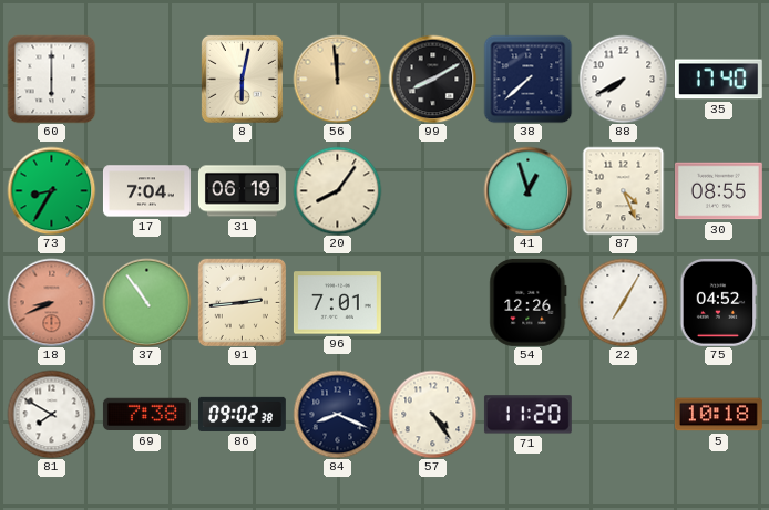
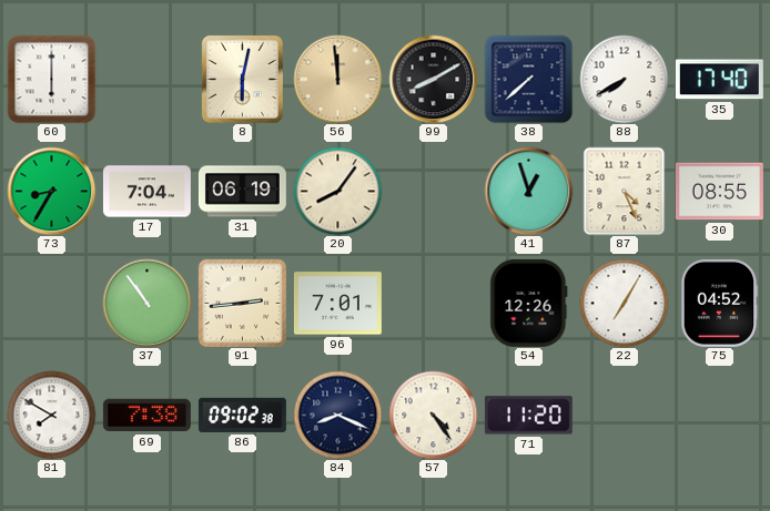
18: 8:41 -> none (51, 302)
5: 10:18 -> none (718, 415)
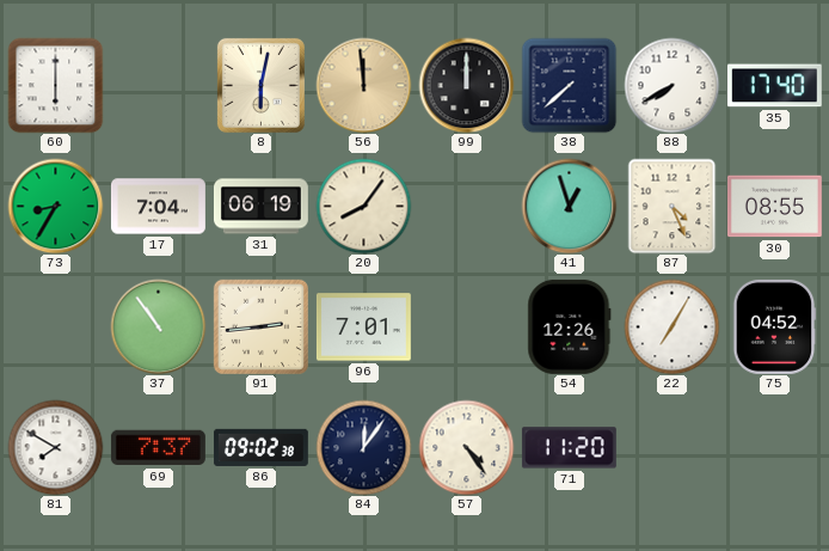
99: 8:10 -> 12:00 (466, 85)
69: 7:38 -> 7:37 (158, 448)
84: 8:19 -> 12:06 (363, 447)
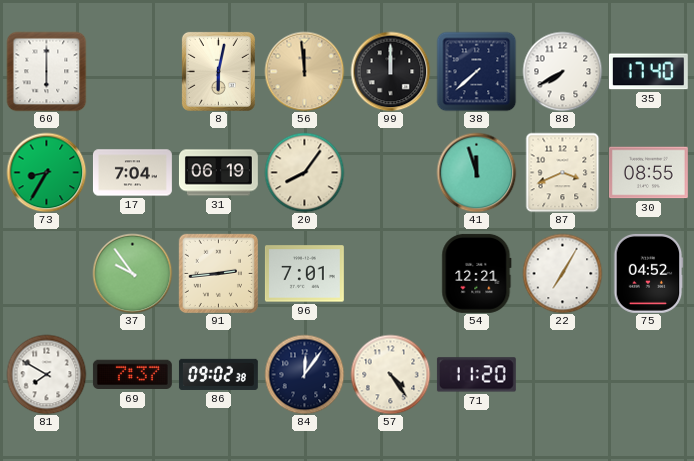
41: 12:57 -> 11:57 (476, 172)
87: 4:26 -> 3:41 (563, 172)
37: 10:54 -> 9:54 (132, 273)
54: 12:26 -> 12:21 (477, 273)
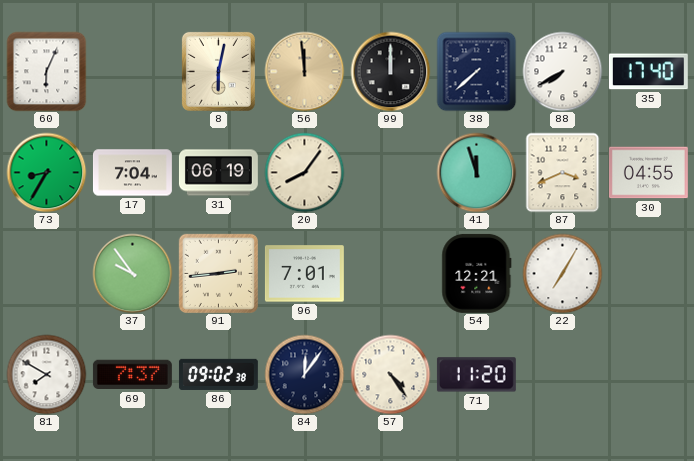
60: 6:00 -> 6:04 (46, 71)
30: 08:55 -> 04:55 (648, 173)
75: 04:52 -> none (648, 273)
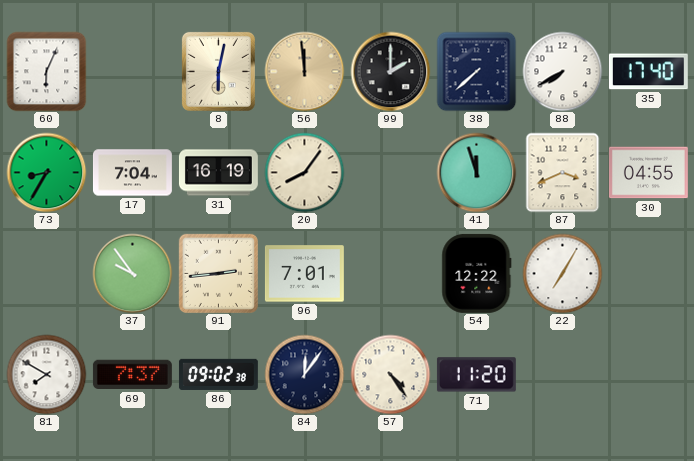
99: 12:00 -> 2:00 (390, 71)
31: 06:19 -> 16:19 (218, 173)
54: 12:21 -> 12:22 (477, 273)
